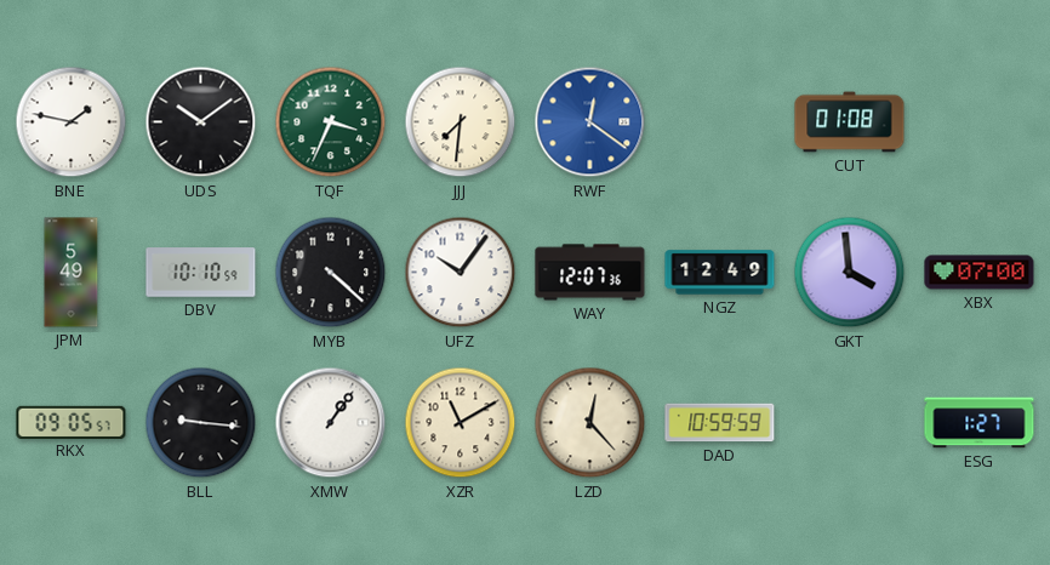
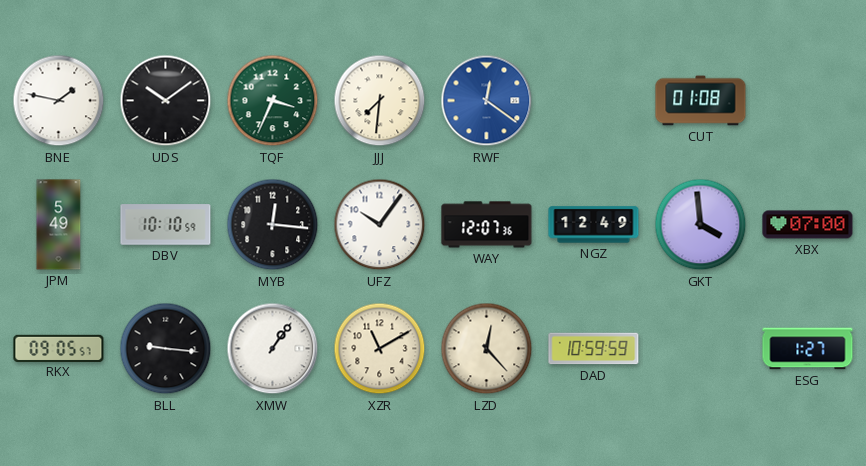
MYB: 4:22 -> 12:16 (273, 225)
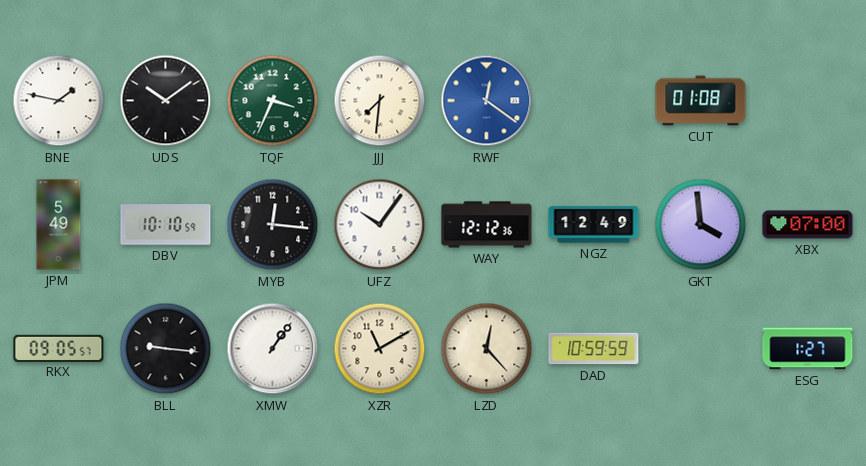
WAY: 12:07 -> 12:12 (487, 225)
